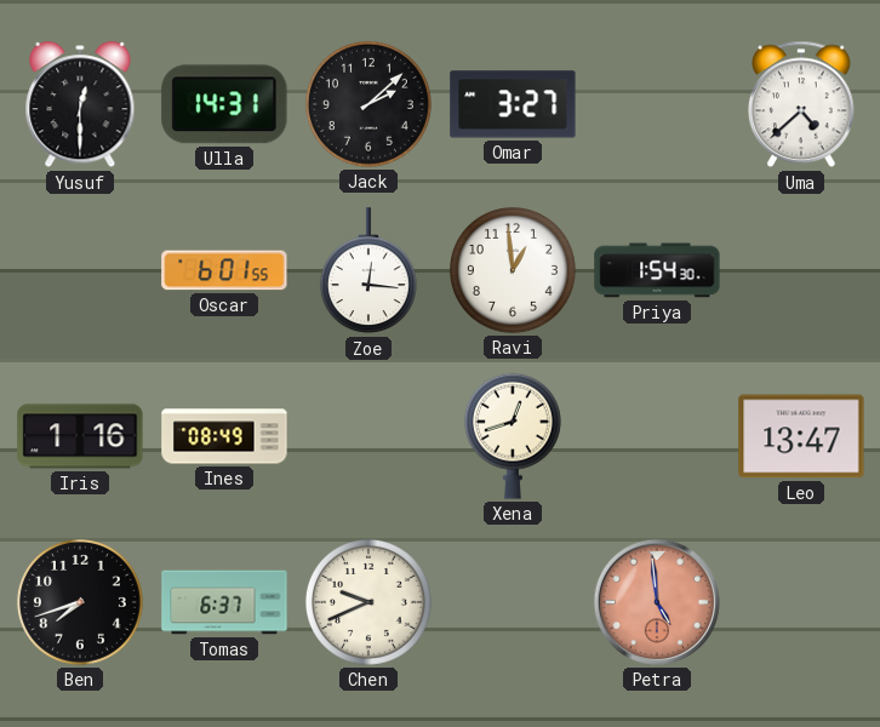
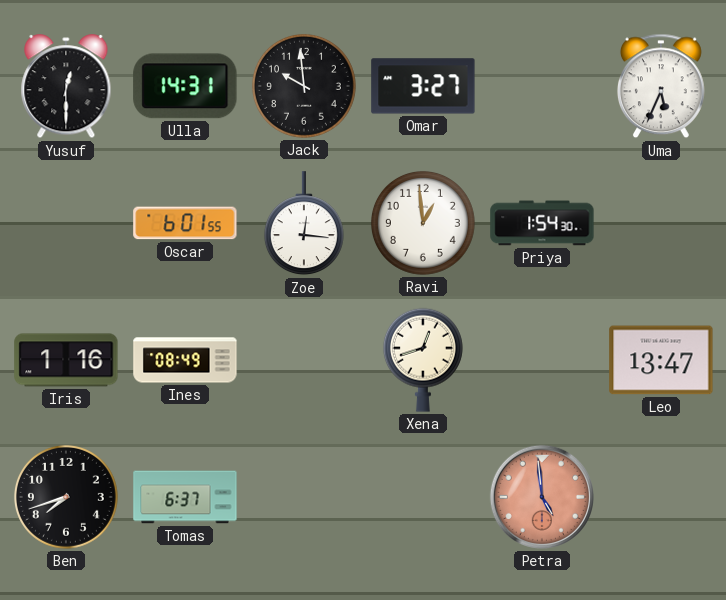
Jack: 2:08 -> 9:59 (304, 86)
Uma: 4:38 -> 5:34 (661, 86)
Chen: 9:41 -> none (368, 602)
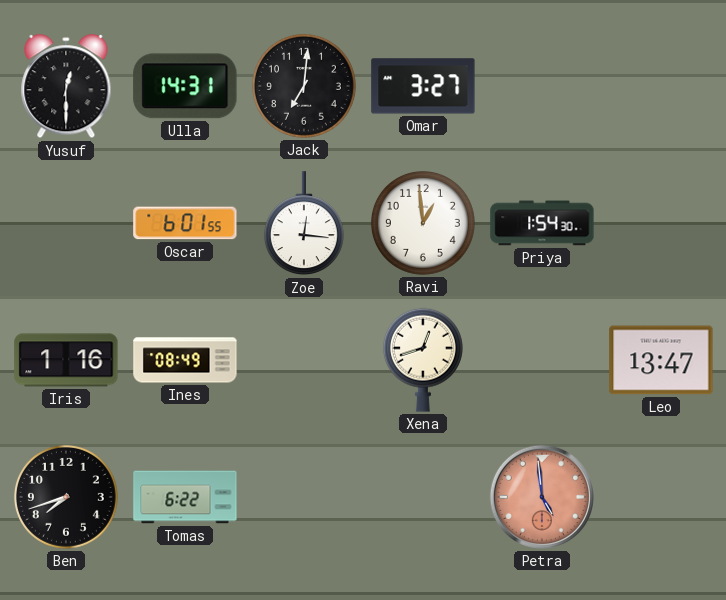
Jack: 9:59 -> 7:01 (304, 86)
Uma: 5:34 -> none (661, 86)
Tomas: 6:37 -> 6:22 (185, 497)
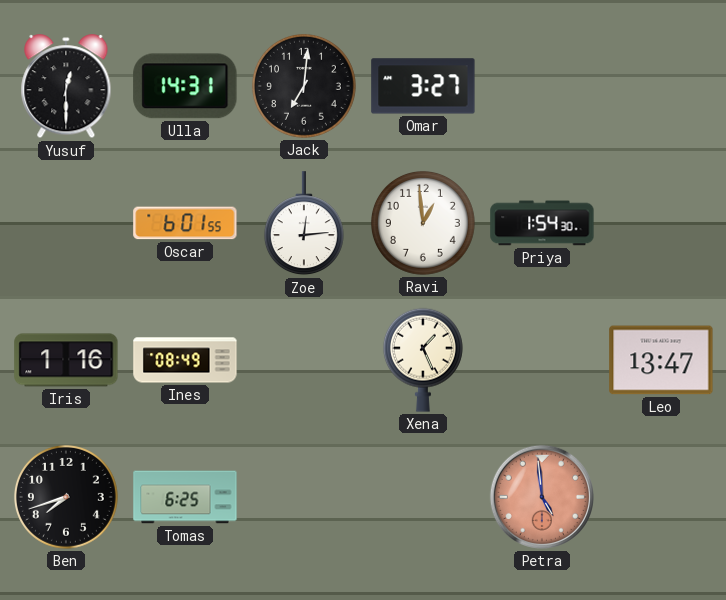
Zoe: 12:16 -> 12:14 (304, 224)
Xena: 12:42 -> 1:26 (423, 360)
Tomas: 6:22 -> 6:25 (185, 497)
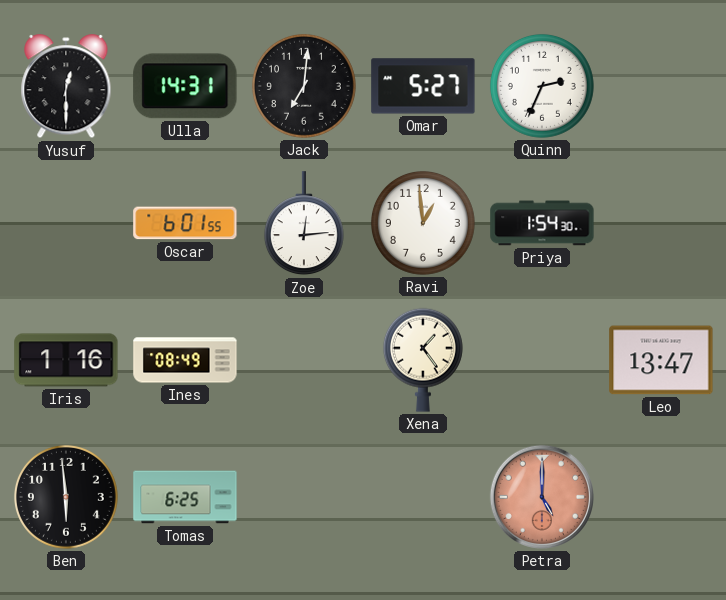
Omar: 3:27 -> 5:27 (423, 86)
Quinn: none -> 2:34 (542, 86)
Xena: 1:26 -> 1:24 (423, 360)
Ben: 7:42 -> 5:59 (66, 497)
Petra: 4:59 -> 5:00 (542, 497)
